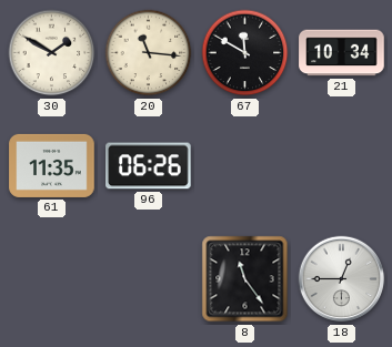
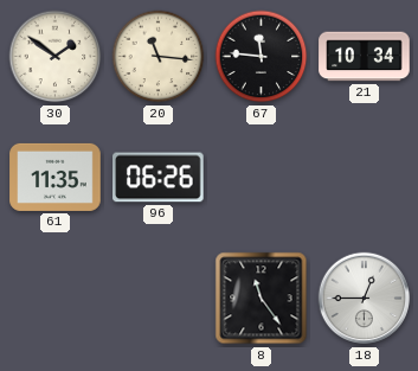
30: 1:50 -> 1:51 (56, 57)
67: 11:50 -> 11:46 (262, 57)
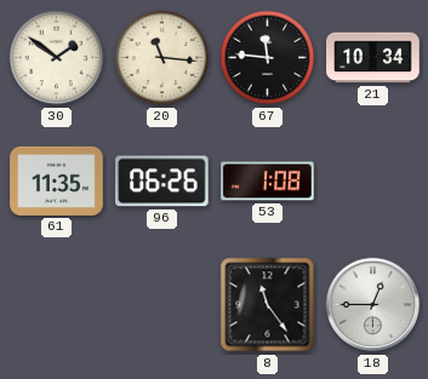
53: none -> 1:08 (268, 182)
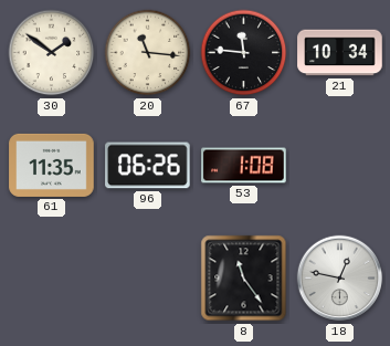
18: 12:45 -> 12:47 (340, 279)
